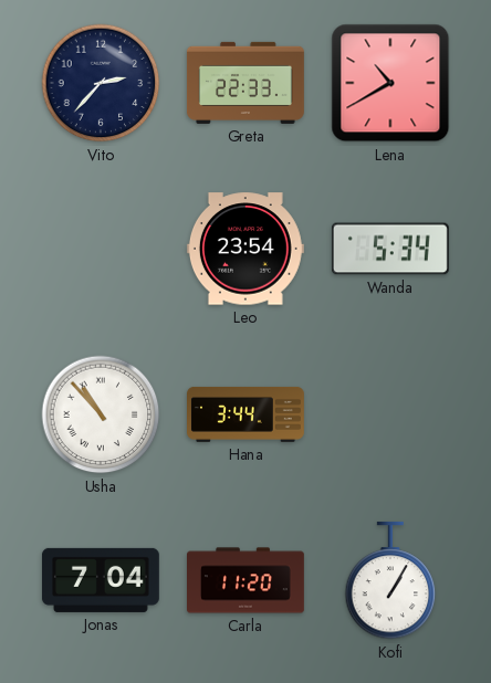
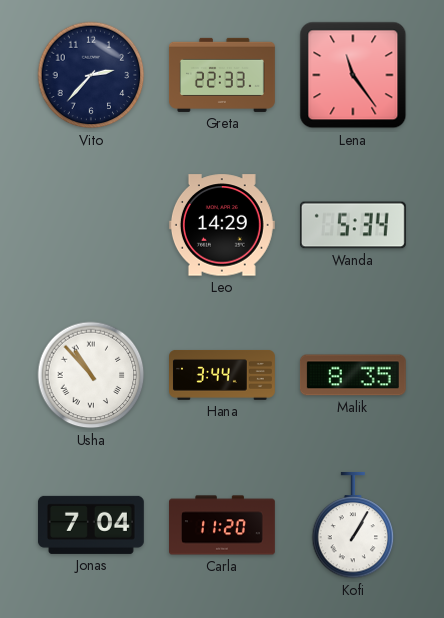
Lena: 10:40 -> 11:24 (353, 75)
Leo: 23:54 -> 14:29 (222, 225)
Malik: none -> 8:35 (353, 375)
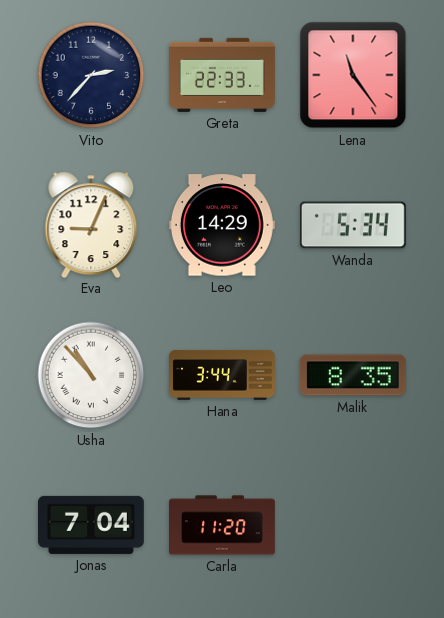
Eva: none -> 9:04 (91, 224)
Kofi: 1:05 -> none (353, 525)
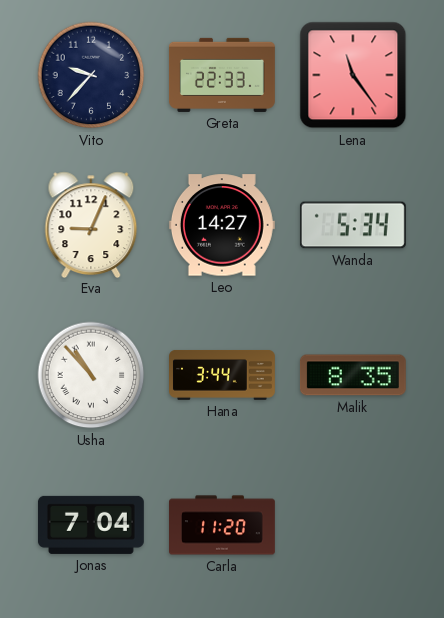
Vito: 2:37 -> 9:37 (91, 75)
Leo: 14:29 -> 14:27 (222, 225)
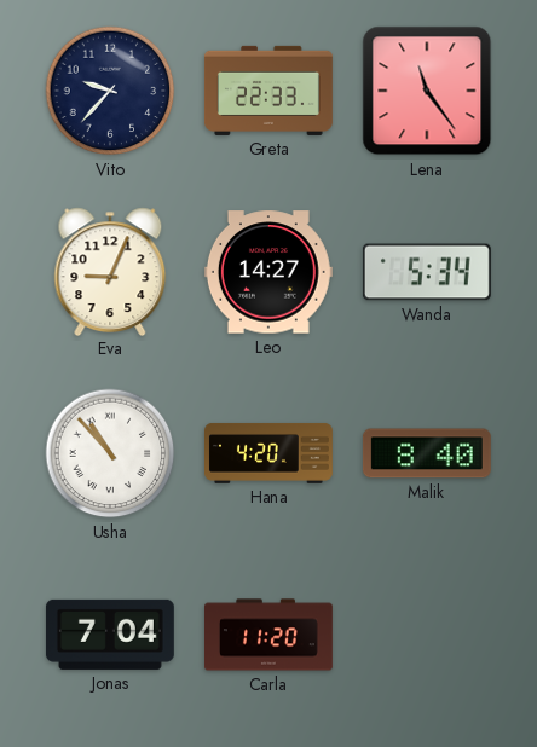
Hana: 3:44 -> 4:20 (270, 453)
Malik: 8:35 -> 8:40 (427, 453)
